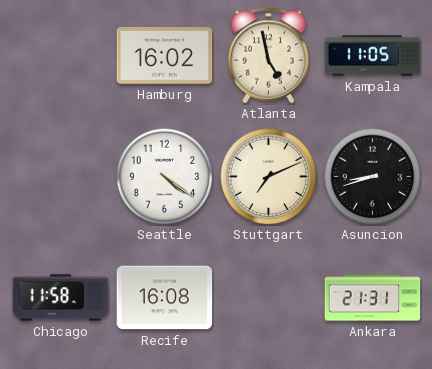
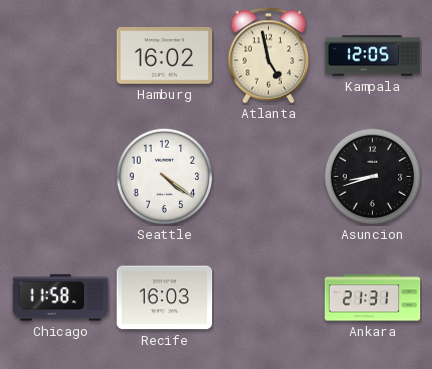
Kampala: 11:05 -> 12:05 (373, 56)
Stuttgart: 7:11 -> none (268, 176)
Recife: 16:08 -> 16:03 (165, 298)
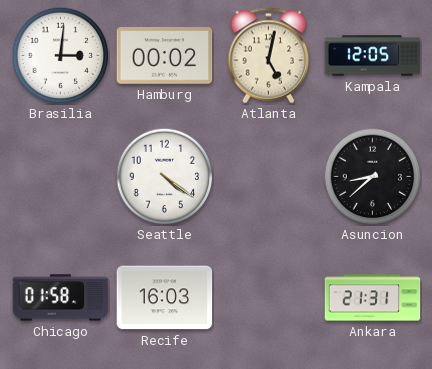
Brasilia: none -> 3:01 (60, 55)
Hamburg: 16:02 -> 00:02 (165, 56)
Atlanta: 4:58 -> 5:02 (269, 56)
Asuncion: 8:42 -> 8:38 (372, 176)
Chicago: 11:58 -> 01:58 (61, 298)
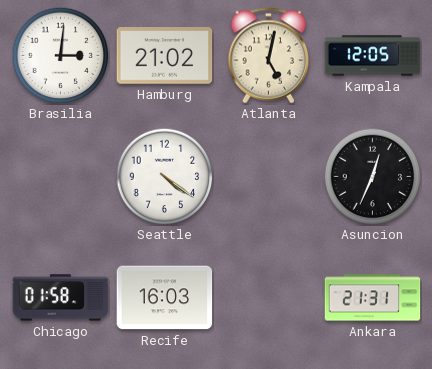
Hamburg: 00:02 -> 21:02 (165, 56)
Asuncion: 8:38 -> 12:34 (372, 176)
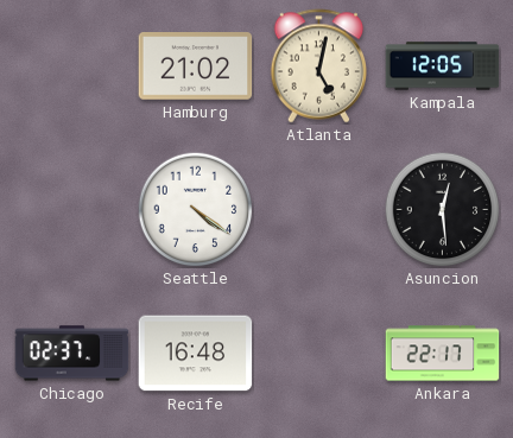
Brasilia: 3:01 -> none (60, 55)
Asuncion: 12:34 -> 12:29 (442, 209)
Chicago: 01:58 -> 02:37 (72, 354)
Recife: 16:03 -> 16:48 (196, 354)
Ankara: 21:31 -> 22:17 (443, 354)
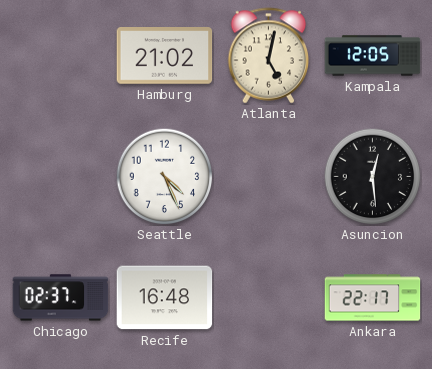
Seattle: 4:21 -> 4:26 (164, 176)
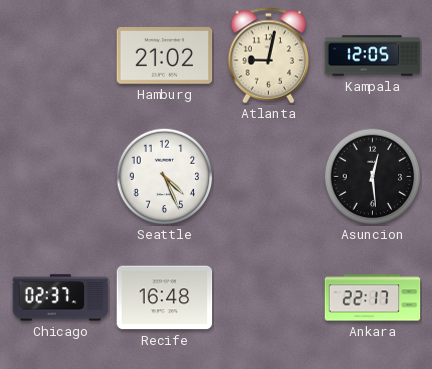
Atlanta: 5:02 -> 9:02 (269, 56)
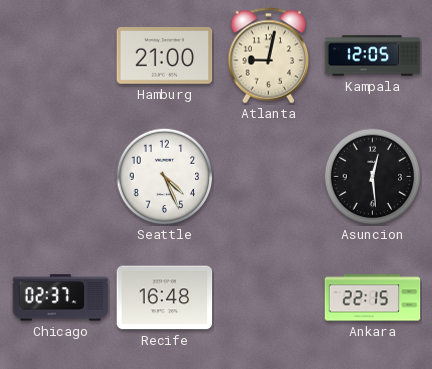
Hamburg: 21:02 -> 21:00 (165, 56)
Ankara: 22:17 -> 22:15 (373, 298)
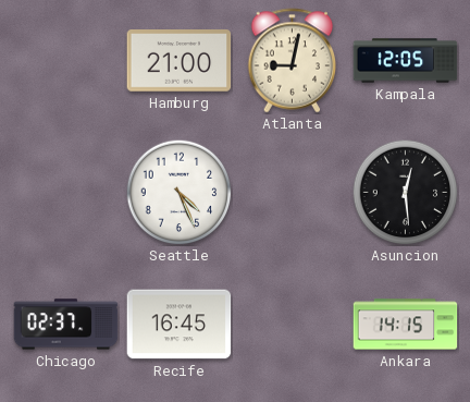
Recife: 16:48 -> 16:45 (180, 325)
Ankara: 22:15 -> 14:15 (406, 325)
